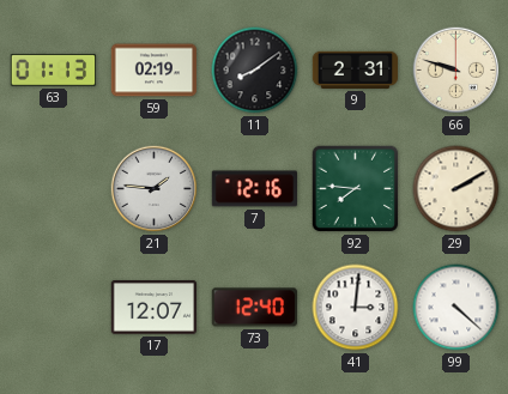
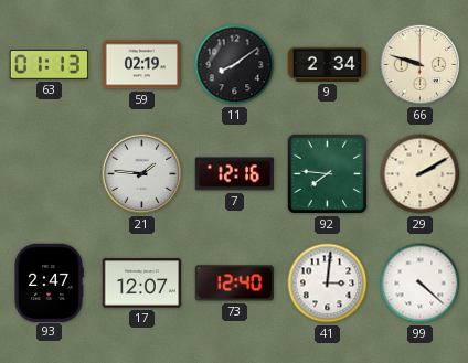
9: 2:31 -> 2:34 (328, 64)
93: none -> 2:47 (49, 282)
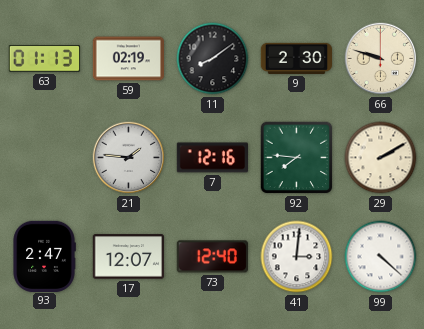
9: 2:34 -> 2:30 (297, 58)
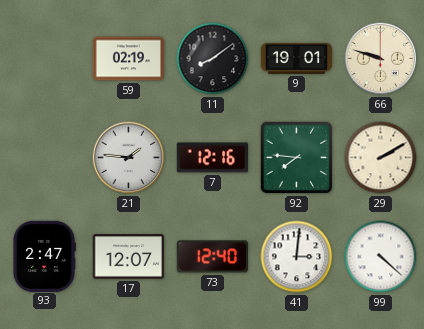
63: 01:13 -> none (44, 59)
9: 2:30 -> 19:01 (297, 58)
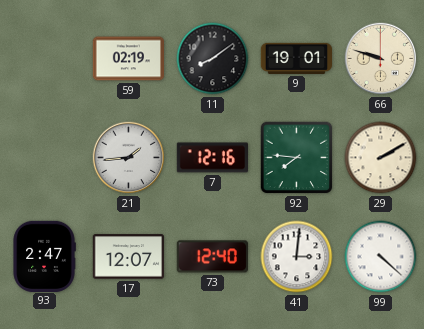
21: 1:46 -> 1:44 (129, 158)
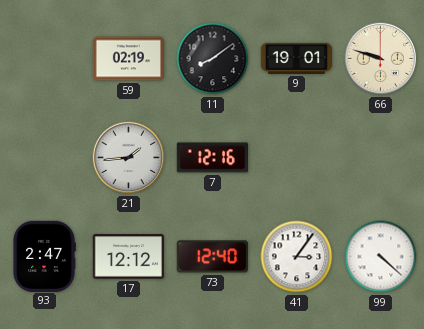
92: 7:46 -> none (297, 158)
29: 2:10 -> none (381, 158)
17: 12:07 -> 12:12 (128, 257)
41: 3:01 -> 3:06 (297, 257)
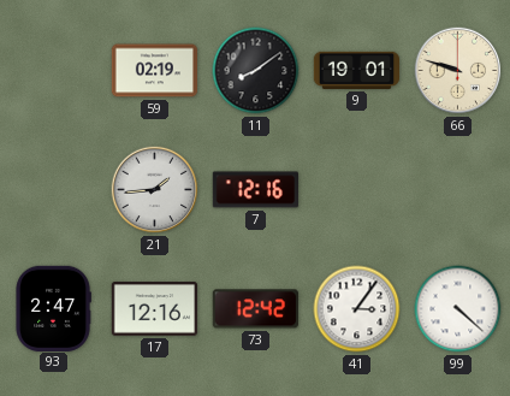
17: 12:12 -> 12:16 (154, 309)
73: 12:40 -> 12:42 (255, 309)
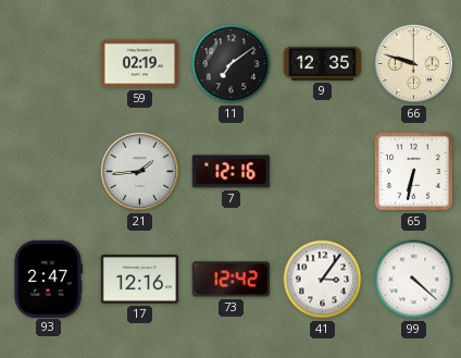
11: 8:09 -> 7:09 (232, 64)
9: 19:01 -> 12:35 (323, 63)
65: none -> 6:32 (413, 171)
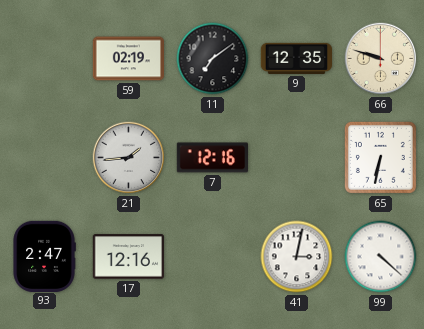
73: 12:42 -> none (230, 280)
41: 3:06 -> 3:02 (297, 257)
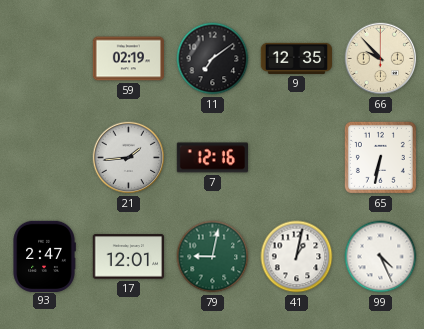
66: 9:48 -> 9:53 (381, 59)
17: 12:16 -> 12:01 (128, 257)
79: none -> 9:02 (213, 257)
41: 3:02 -> 1:02 (297, 257)
99: 4:22 -> 4:26 (381, 257)
